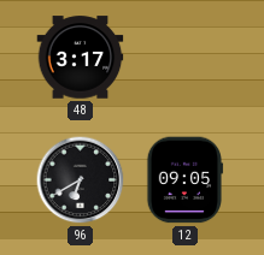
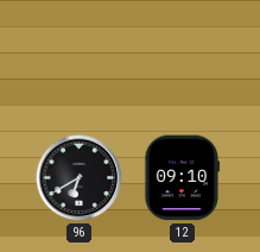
48: 3:17 -> none (81, 58)
12: 09:05 -> 09:10 (182, 178)
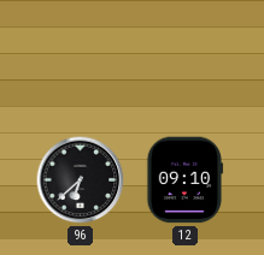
96: 6:40 -> 6:38 (81, 180)
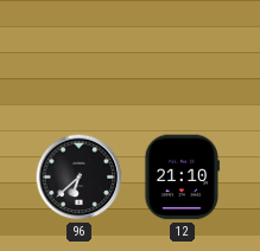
12: 09:10 -> 21:10 (182, 178)
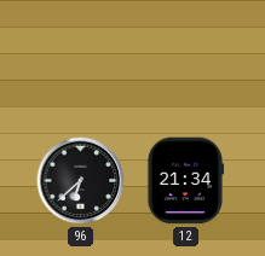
12: 21:10 -> 21:34 (185, 181)
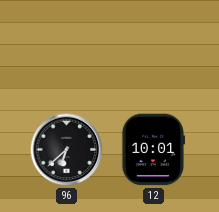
12: 21:34 -> 10:01 (153, 150)
